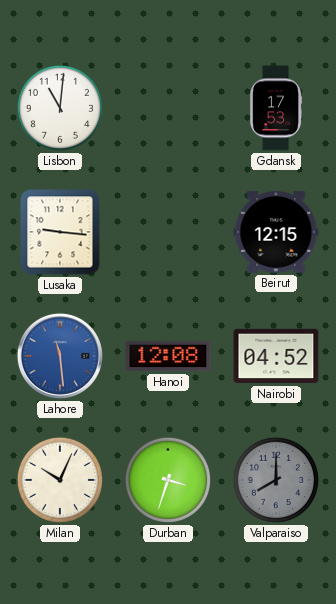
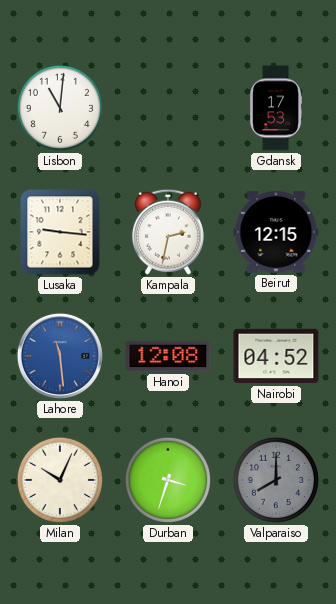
Kampala: none -> 2:32 (168, 232)
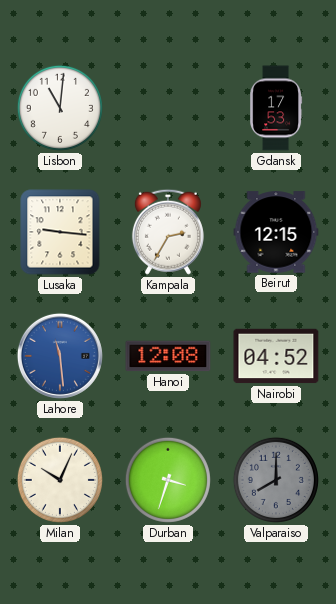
Kampala: 2:32 -> 2:35 (168, 232)
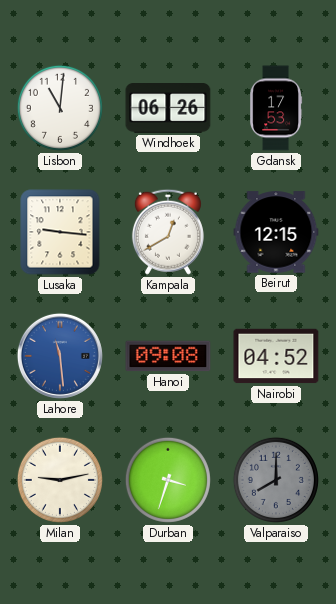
Windhoek: none -> 06:26 (168, 108)
Kampala: 2:35 -> 12:40 (168, 232)
Hanoi: 12:08 -> 09:08 (168, 356)
Milan: 10:04 -> 9:13 (60, 480)
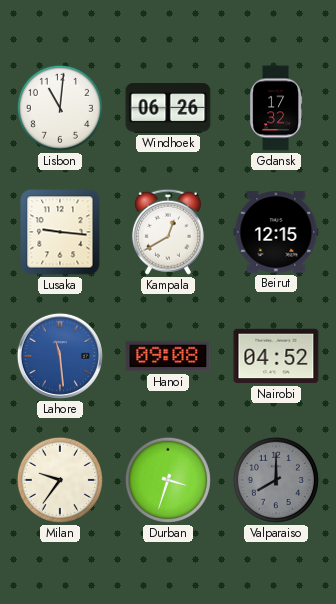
Gdansk: 17:53 -> 17:32 (276, 108)
Milan: 9:13 -> 9:36 (60, 480)
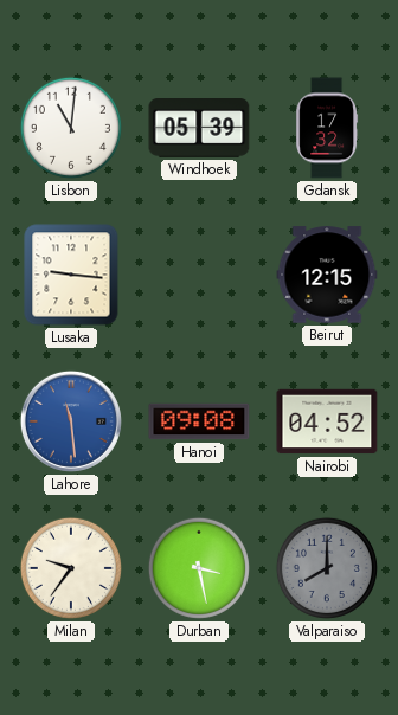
Windhoek: 06:26 -> 05:39 (199, 128)
Kampala: 12:40 -> none (168, 232)
Durban: 3:33 -> 3:28 (199, 568)
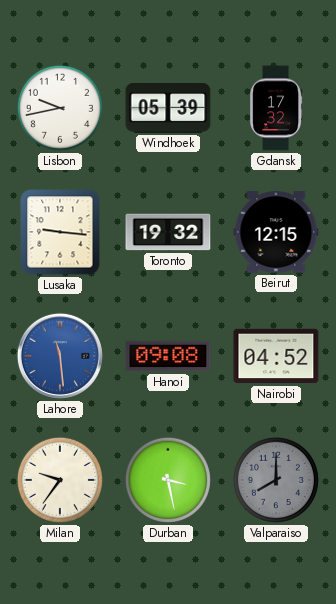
Lisbon: 11:01 -> 9:43 (60, 108)
Toronto: none -> 19:32 (168, 232)
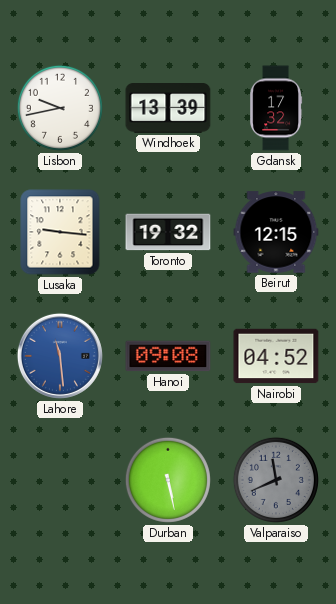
Windhoek: 05:39 -> 13:39 (168, 108)
Milan: 9:36 -> none (60, 480)
Durban: 3:28 -> 5:28 (168, 480)
Valparaiso: 8:00 -> 11:41 (276, 480)
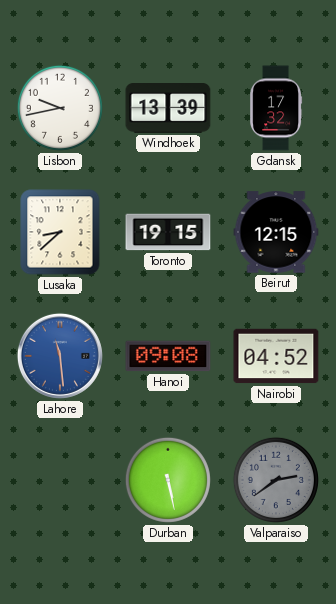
Lusaka: 9:16 -> 8:38 (60, 232)
Toronto: 19:32 -> 19:15 (168, 232)
Valparaiso: 11:41 -> 2:39 (276, 480)
